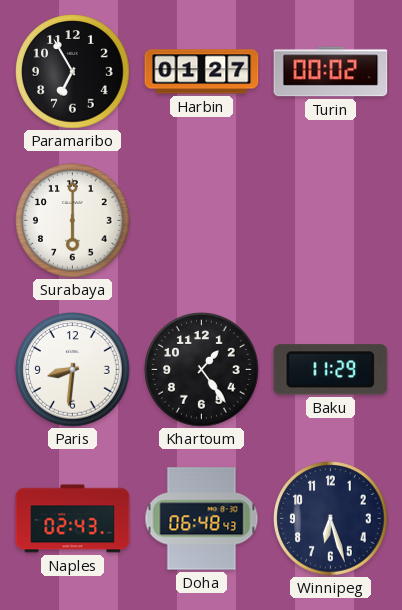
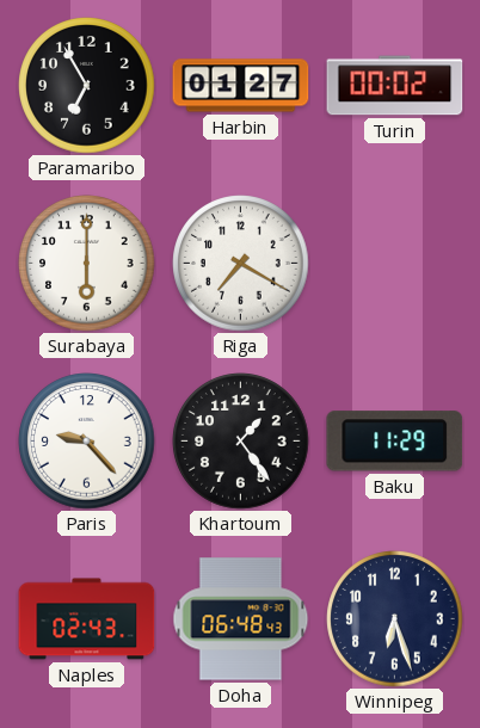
Riga: none -> 7:20 (241, 264)
Paris: 8:31 -> 9:23 (87, 442)
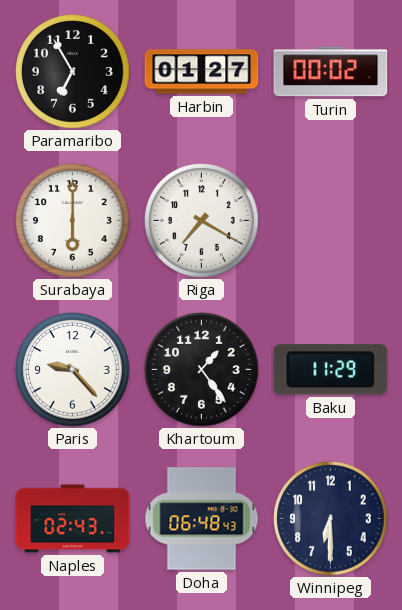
Winnipeg: 6:27 -> 6:30 (331, 519)
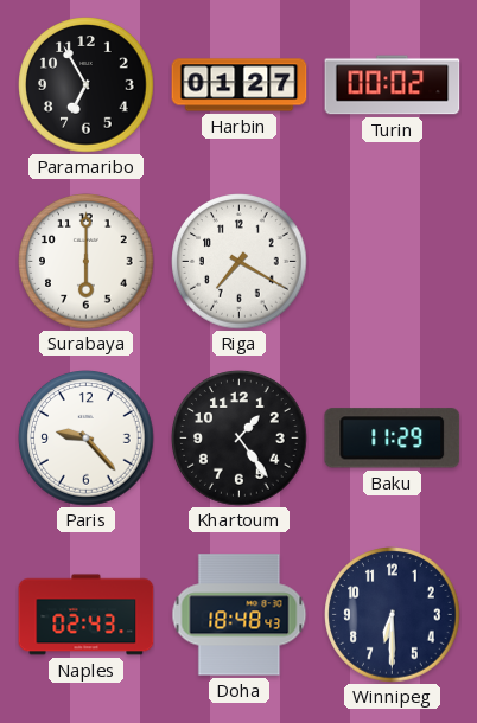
Doha: 06:48 -> 18:48 (240, 615)
